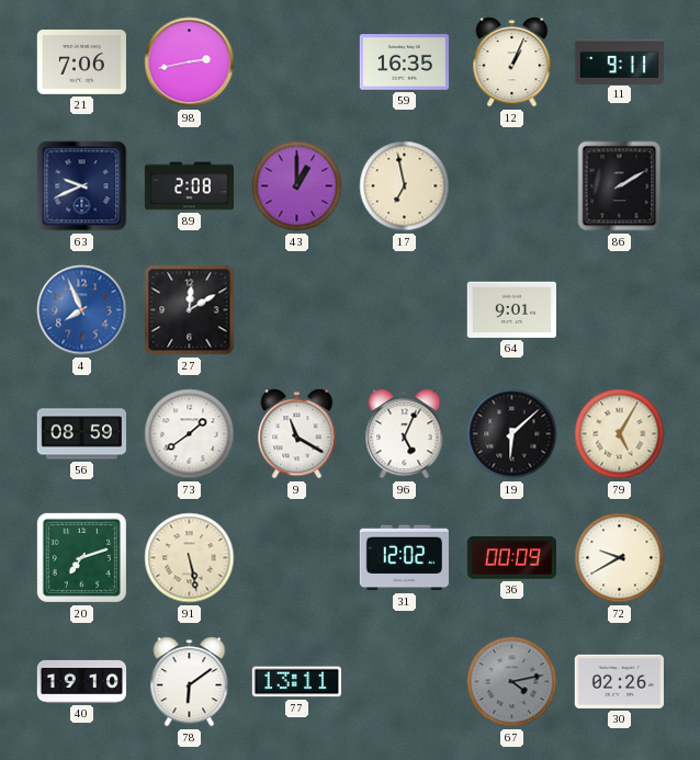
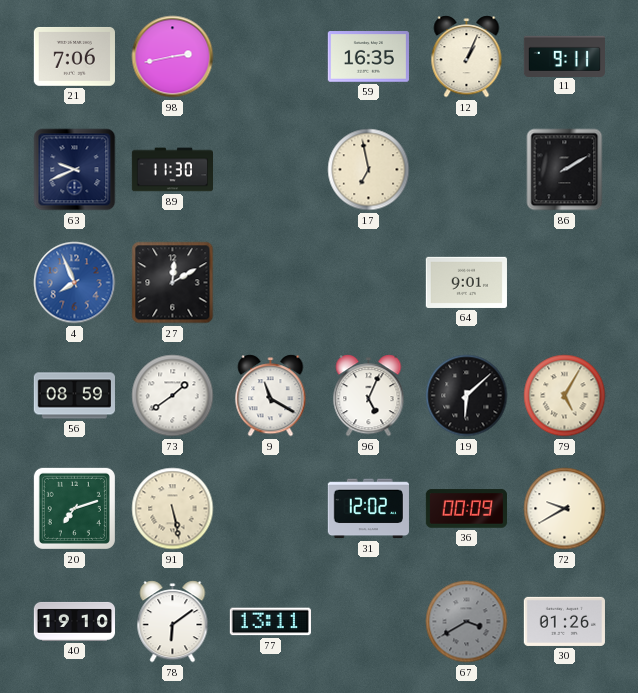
89: 2:08 -> 11:30 (172, 170)
43: 1:00 -> none (297, 186)
67: 4:13 -> 3:40 (467, 622)
30: 02:26 -> 01:26 (564, 621)
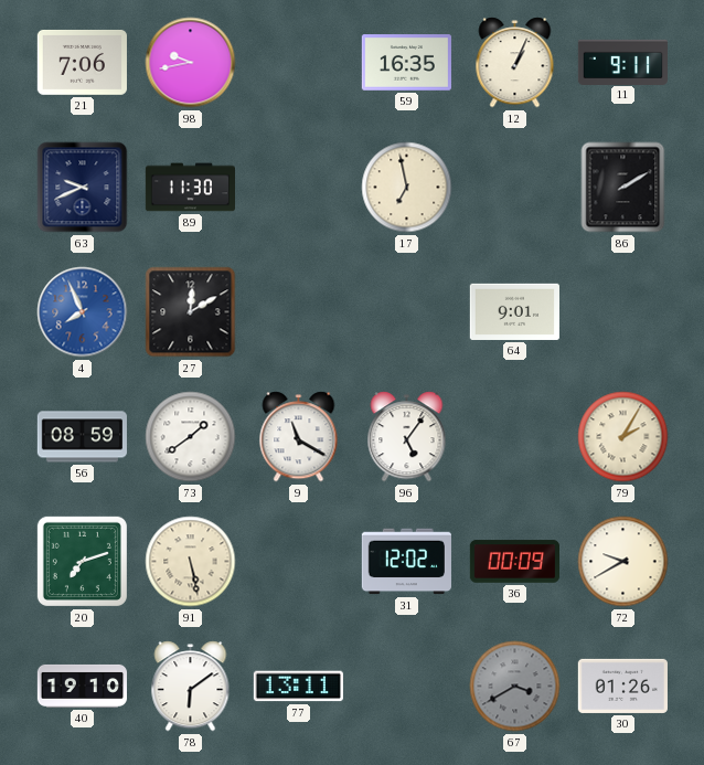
98: 2:43 -> 9:43 (191, 63)
96: 5:04 -> 5:06 (407, 437)
19: 6:08 -> none (467, 396)
79: 5:05 -> 2:05 (623, 437)
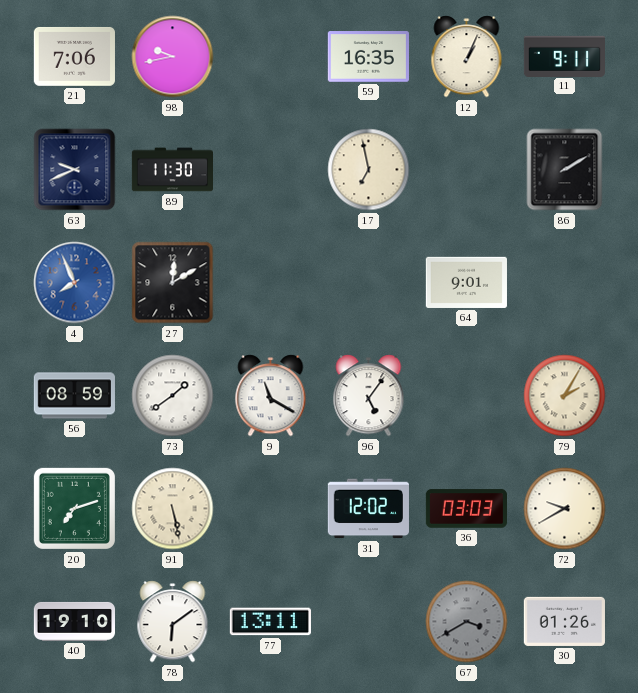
36: 00:09 -> 03:03 (466, 509)
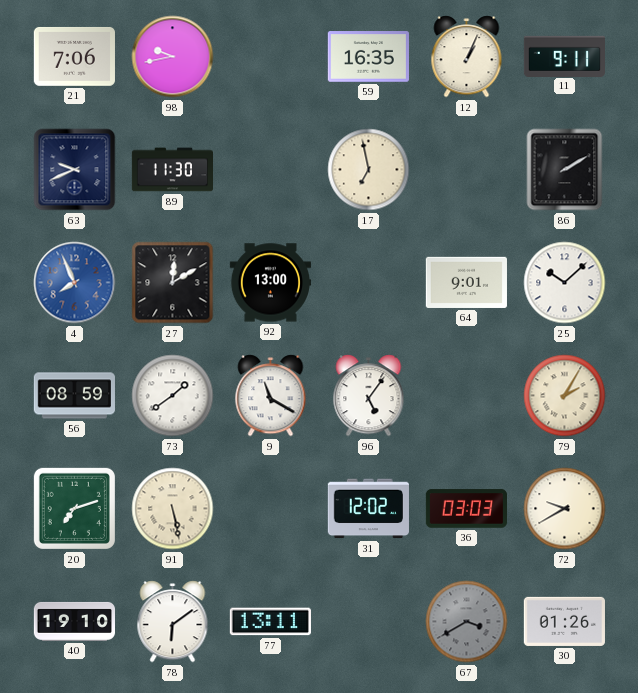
92: none -> 13:00 (270, 283)
25: none -> 10:08 (565, 283)
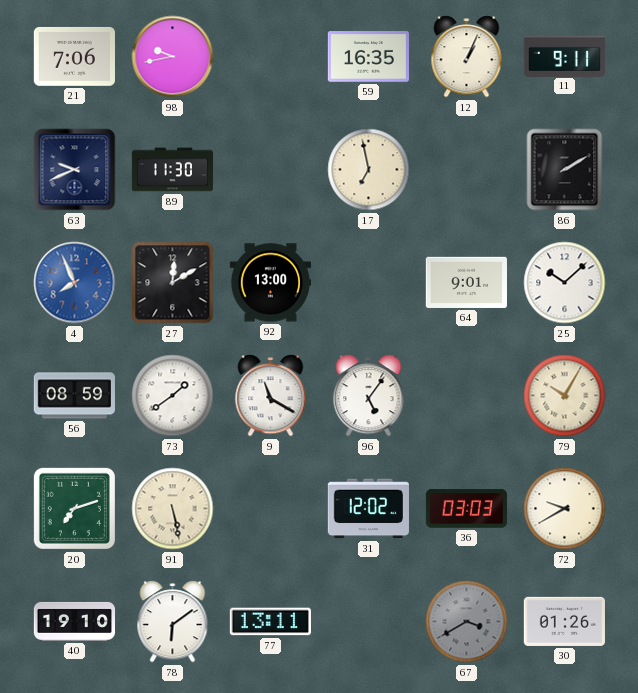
79: 2:05 -> 10:05 (565, 396)
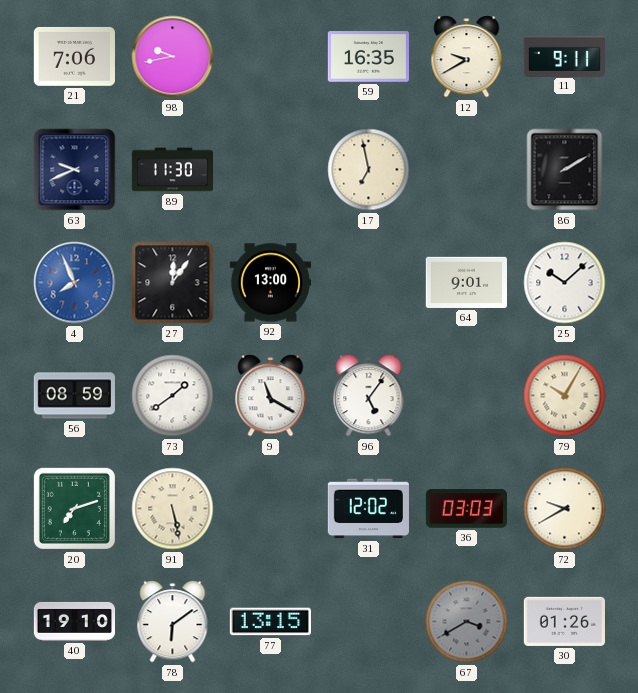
12: 1:04 -> 9:40 (467, 57)
27: 12:10 -> 12:06 (173, 283)
77: 13:11 -> 13:15 (270, 622)
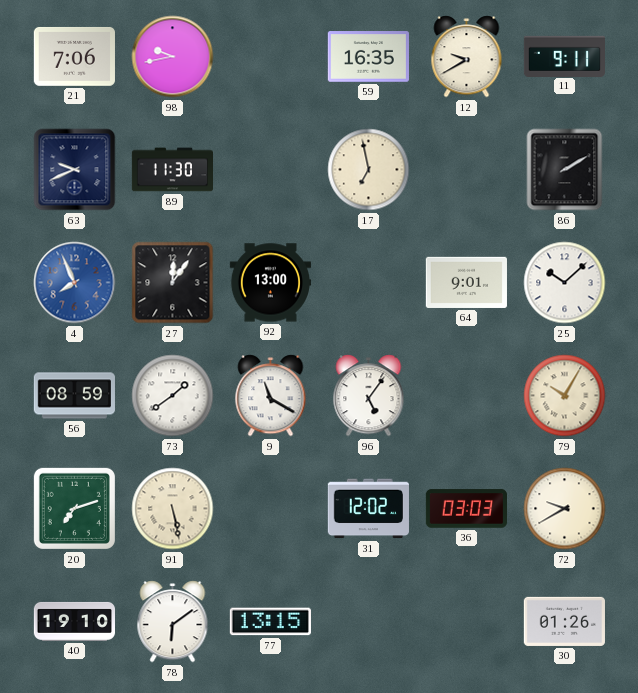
67: 3:40 -> none (467, 622)
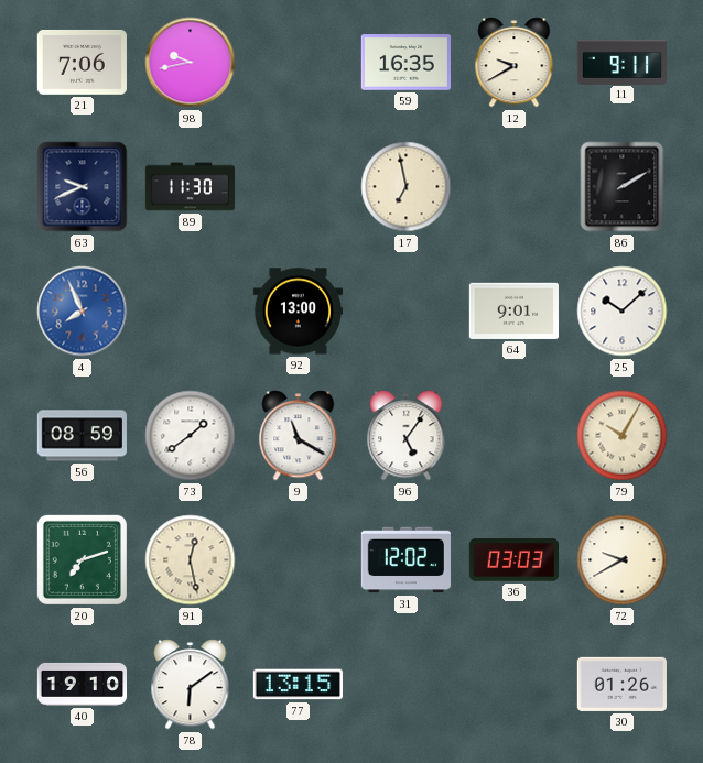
27: 12:06 -> none (173, 283)
91: 5:28 -> 12:28 (191, 560)
